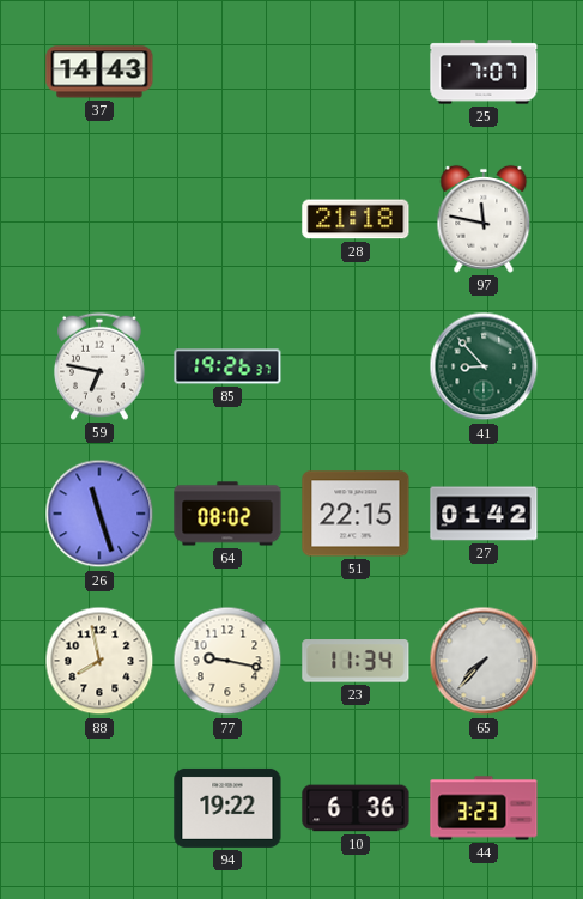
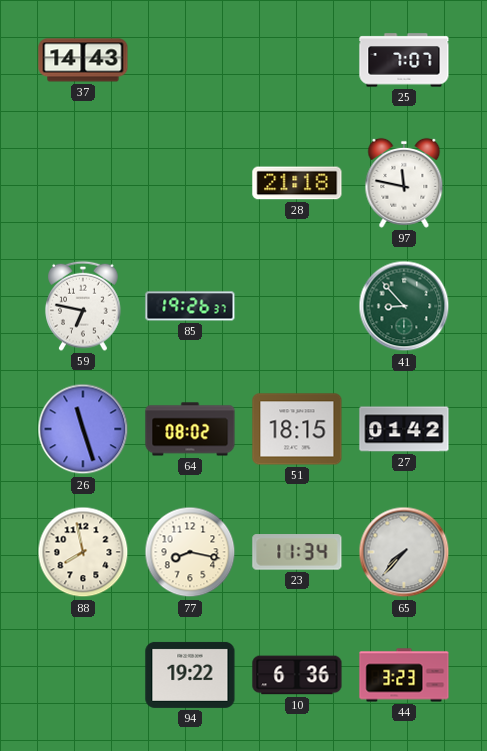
51: 22:15 -> 18:15 (297, 429)
77: 9:17 -> 8:17 (190, 552)
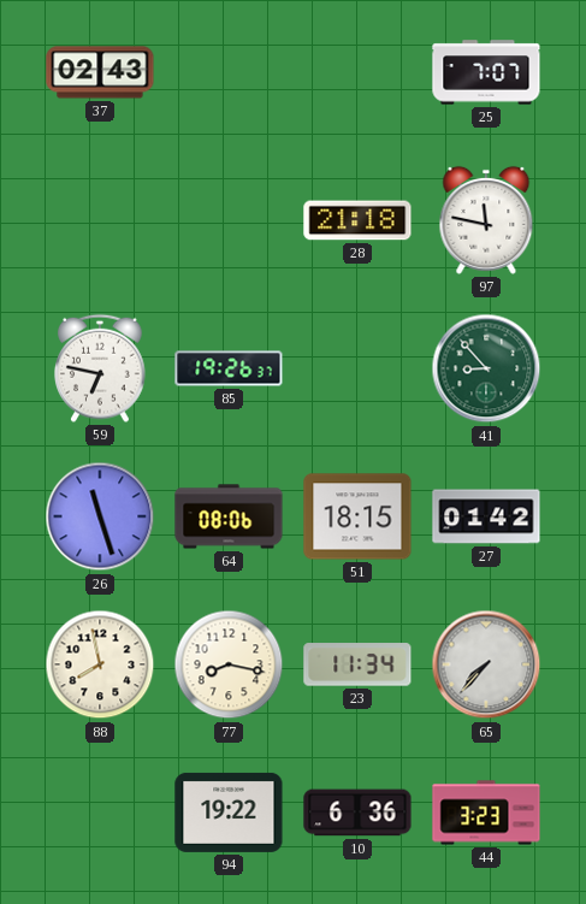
37: 14:43 -> 02:43 (100, 72)
64: 08:02 -> 08:06 (229, 516)
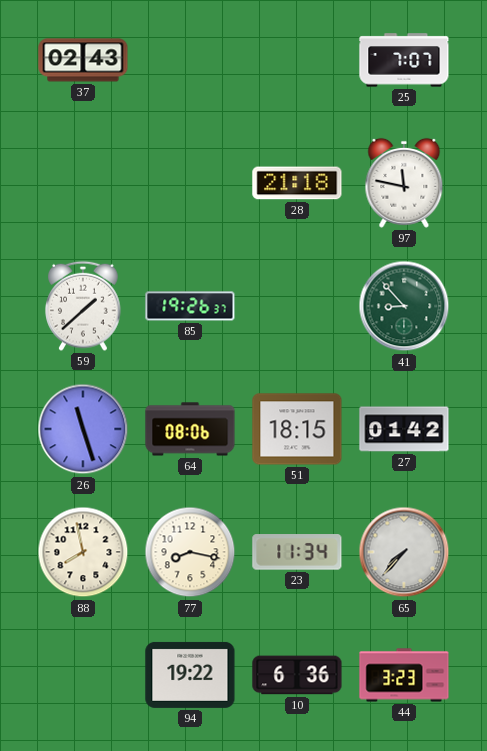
59: 6:47 -> 1:38 (83, 306)
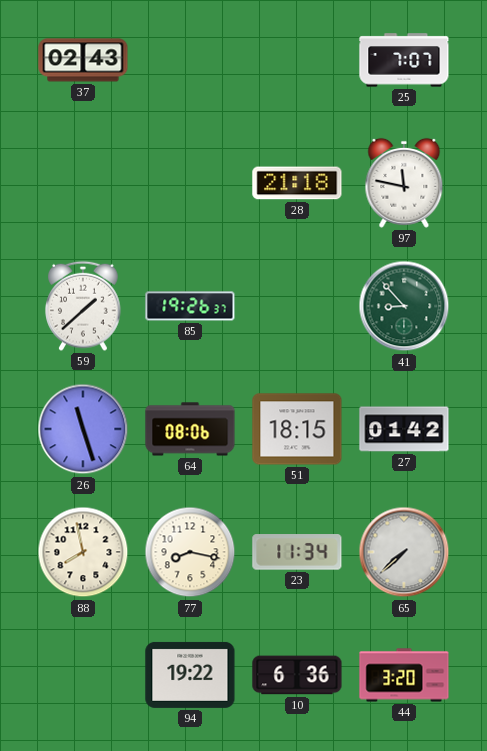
65: 7:37 -> 7:38 (404, 552)
44: 3:23 -> 3:20 (404, 675)
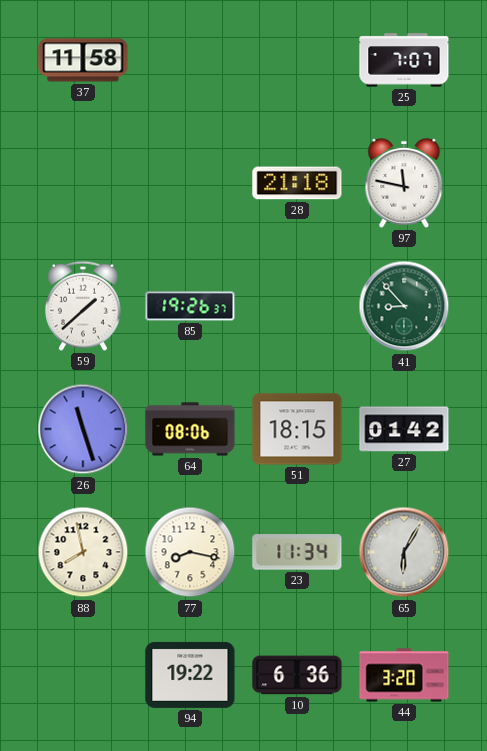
37: 02:43 -> 11:58 (83, 60)
65: 7:38 -> 6:05 (404, 552)
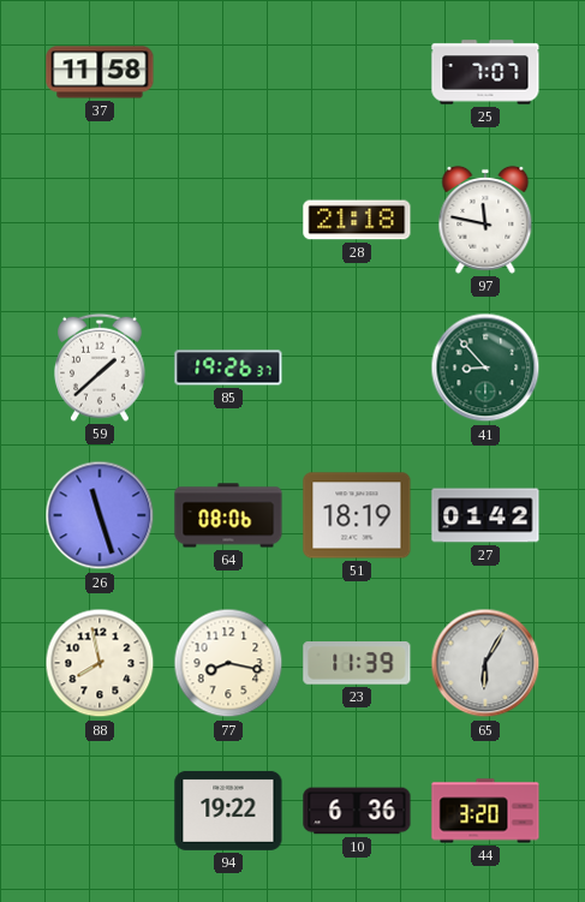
51: 18:15 -> 18:19 (357, 515)
23: 11:34 -> 11:39 (357, 663)
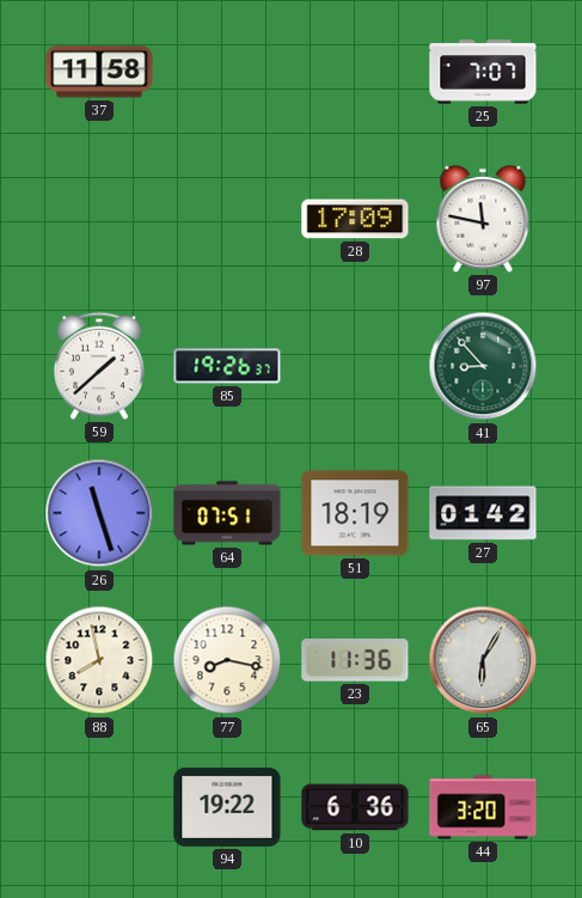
28: 21:18 -> 17:09 (355, 219)
64: 08:06 -> 07:51 (227, 513)
23: 11:39 -> 11:36 (355, 660)
